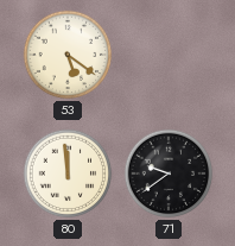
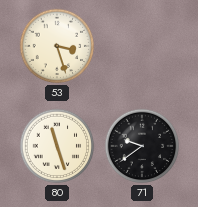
53: 5:21 -> 3:27 (57, 46)
80: 11:59 -> 11:27 (57, 146)
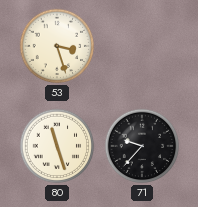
71: 9:39 -> 9:37 (142, 146)
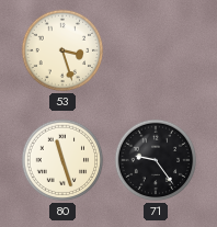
71: 9:37 -> 9:24 (156, 160)
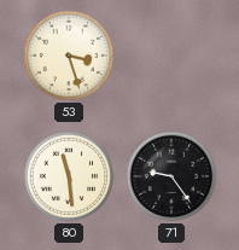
80: 11:27 -> 11:29 (69, 176)
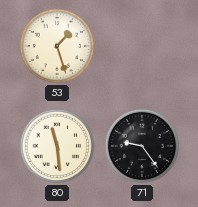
53: 3:27 -> 1:27 (57, 46)
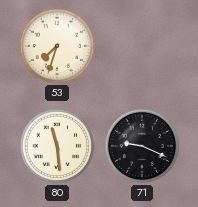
53: 1:27 -> 7:33 (57, 46)
71: 9:24 -> 9:19 (142, 146)
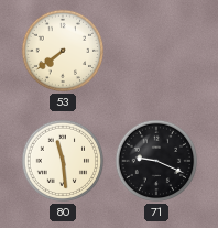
53: 7:33 -> 7:39 (63, 51)
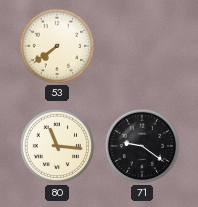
80: 11:29 -> 11:16 (57, 146)
71: 9:19 -> 9:21 (142, 146)
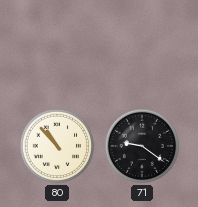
53: 7:39 -> none (57, 46)
80: 11:16 -> 10:53 (57, 146)
